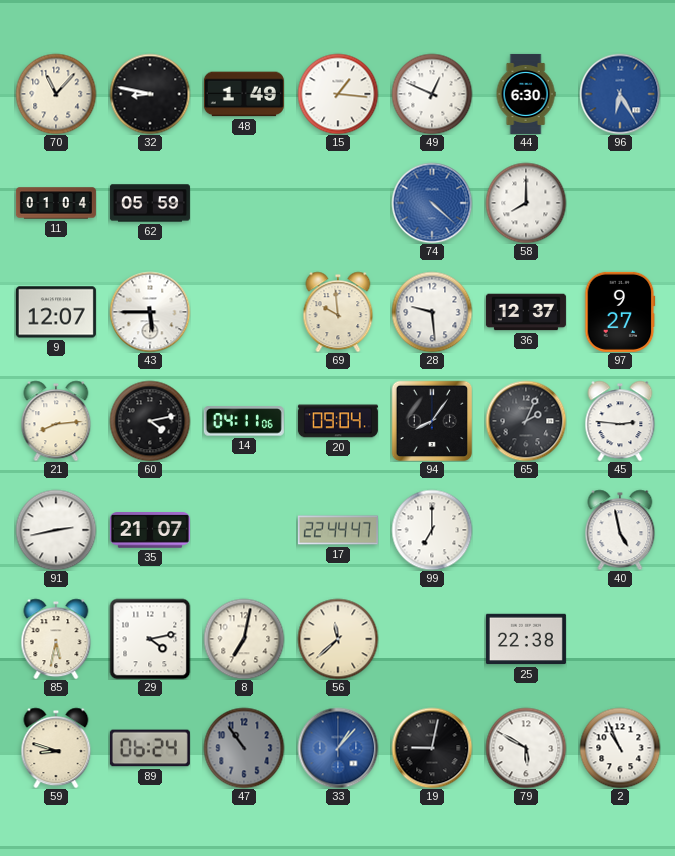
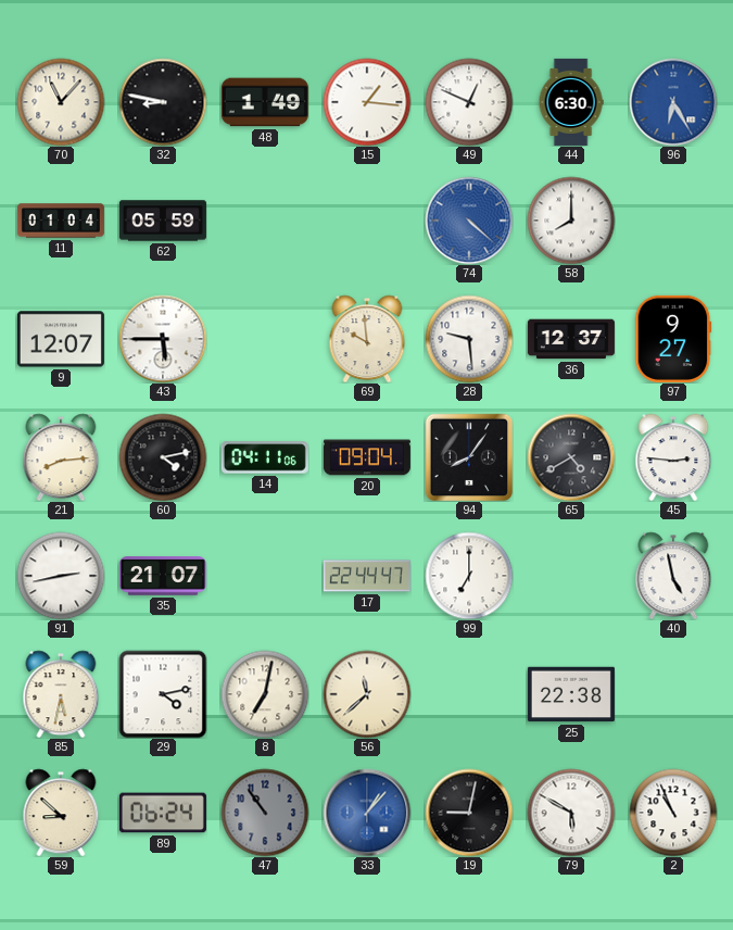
65: 2:04 -> 4:40 (571, 457)
59: 8:48 -> 8:52 (61, 813)
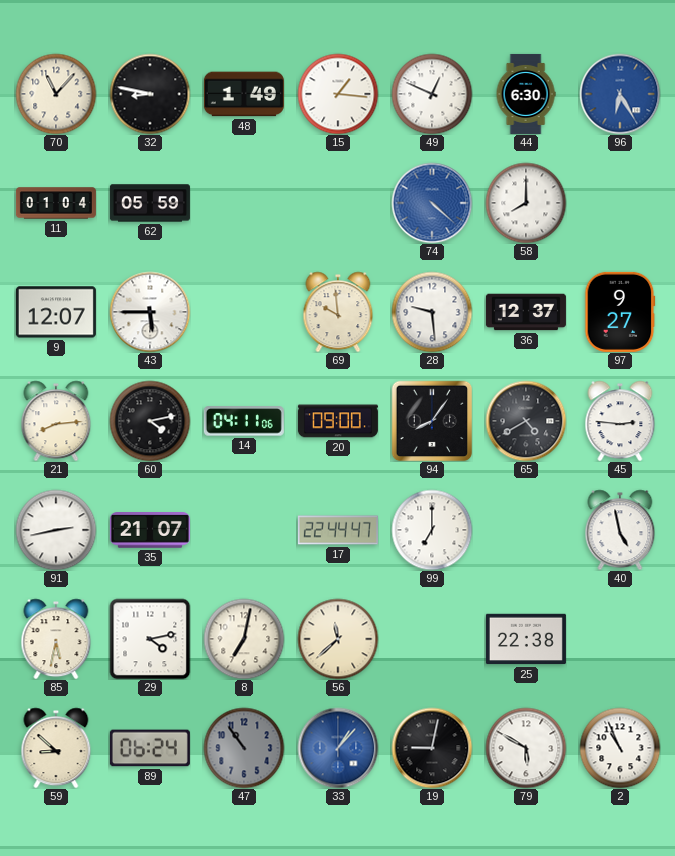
20: 09:04 -> 09:00 (338, 421)
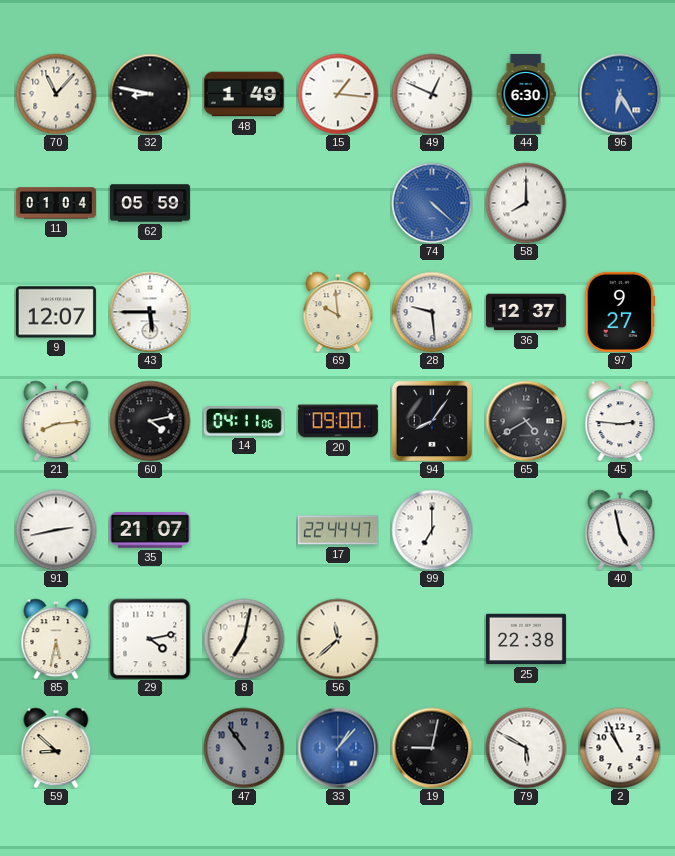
89: 06:24 -> none (150, 748)
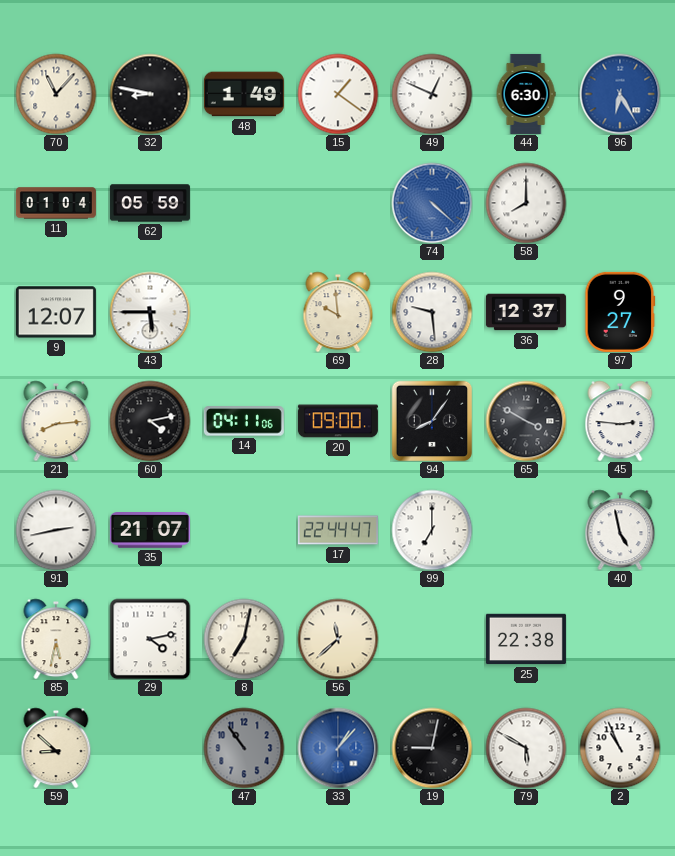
15: 1:16 -> 1:21 (338, 94)
65: 4:40 -> 3:50 (526, 421)
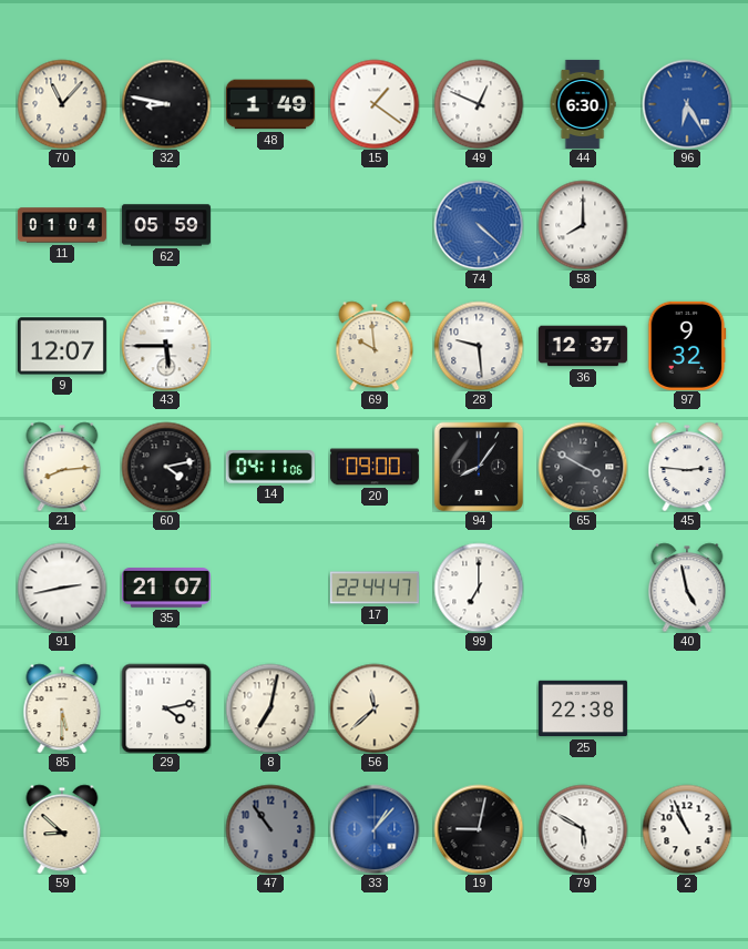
97: 9:27 -> 9:32 (687, 346)
85: 5:32 -> 5:30 (62, 708)
